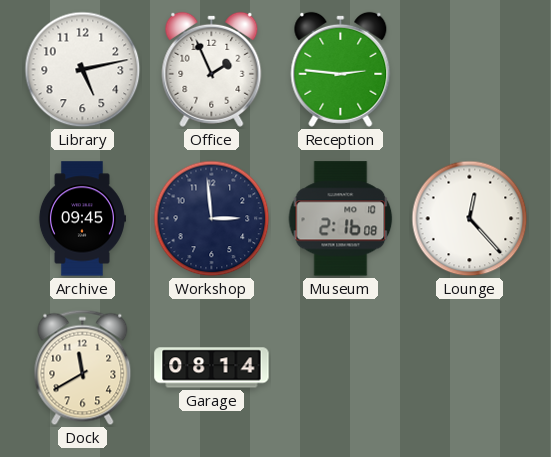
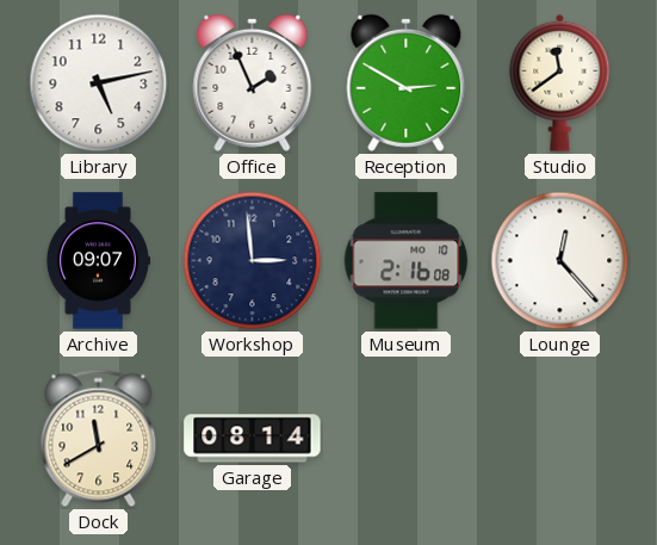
Reception: 2:46 -> 2:50 (407, 82)
Studio: none -> 11:39 (560, 82)
Archive: 09:45 -> 09:07 (98, 261)
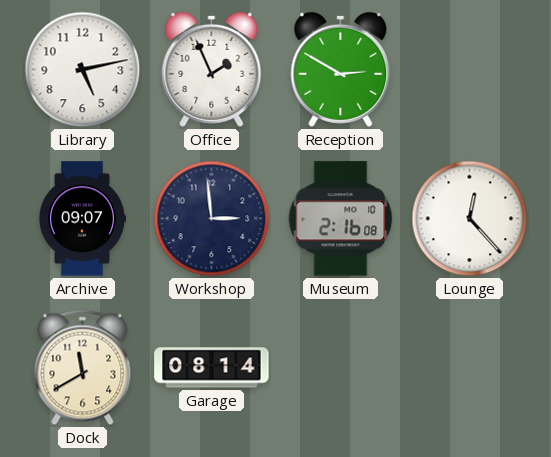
Studio: 11:39 -> none (560, 82)
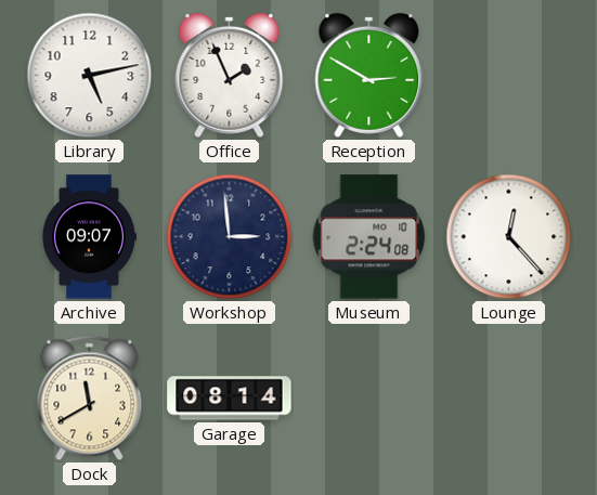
Museum: 2:16 -> 2:24 (369, 237)
